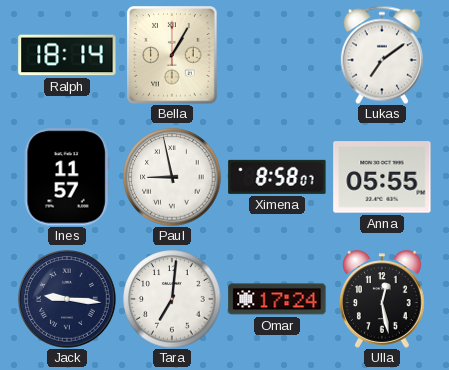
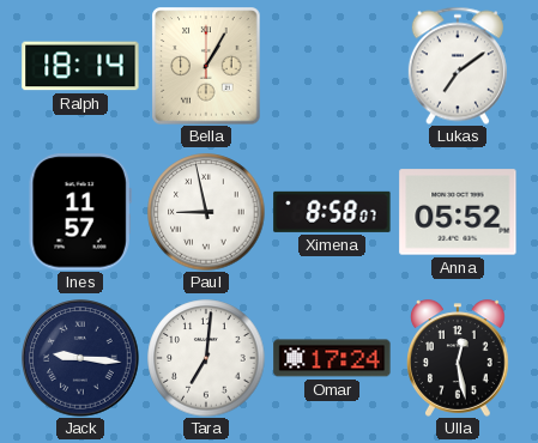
Anna: 05:55 -> 05:52 (458, 212)
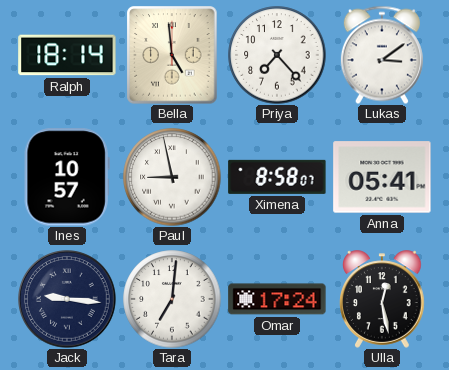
Bella: 1:05 -> 4:59 (172, 55)
Priya: none -> 7:23 (277, 55)
Lukas: 7:09 -> 3:09 (382, 55)
Ines: 11:57 -> 10:57 (67, 177)
Anna: 05:52 -> 05:41 (382, 177)
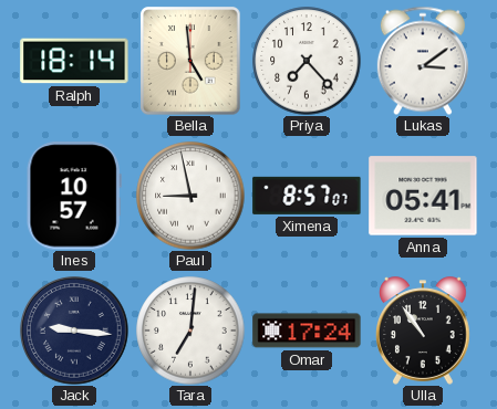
Ximena: 8:58 -> 8:57 (307, 196)
Ulla: 12:28 -> 10:54 (424, 331)
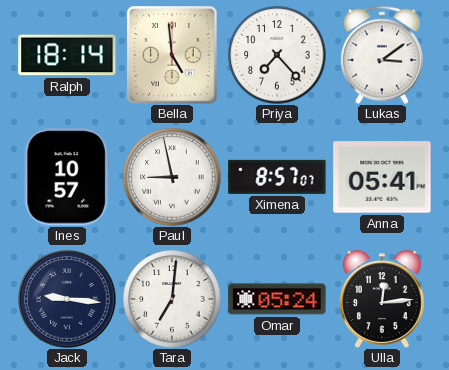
Omar: 17:24 -> 05:24 (277, 299)
Ulla: 10:54 -> 12:14 (383, 299)
